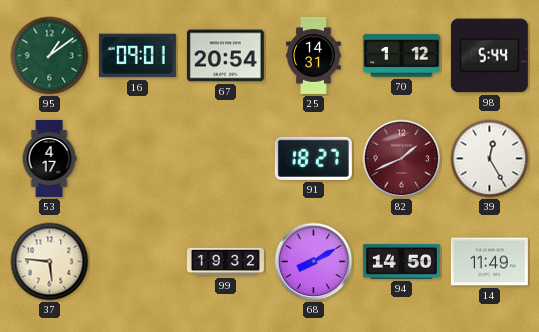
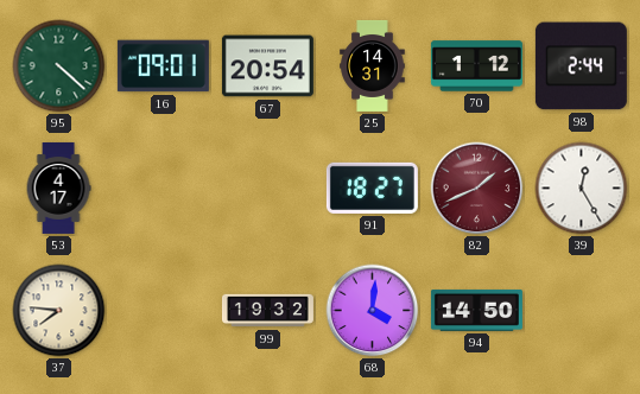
95: 1:09 -> 4:22 (59, 66)
98: 5:44 -> 2:44 (581, 66)
37: 5:46 -> 7:46 (59, 311)
68: 8:10 -> 4:01 (373, 311)
14: 11:49 -> none (489, 262)
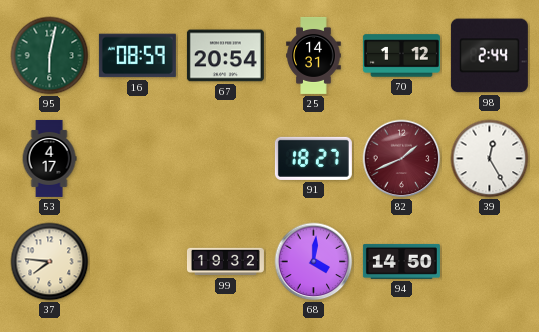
95: 4:22 -> 6:02 (50, 56)
16: 09:01 -> 08:59 (137, 56)
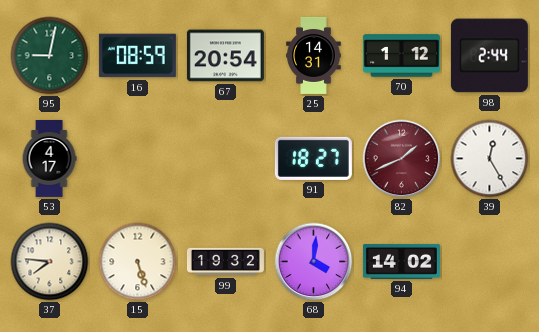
95: 6:02 -> 9:02 (50, 56)
15: none -> 5:27 (138, 262)
94: 14:50 -> 14:02 (401, 261)
